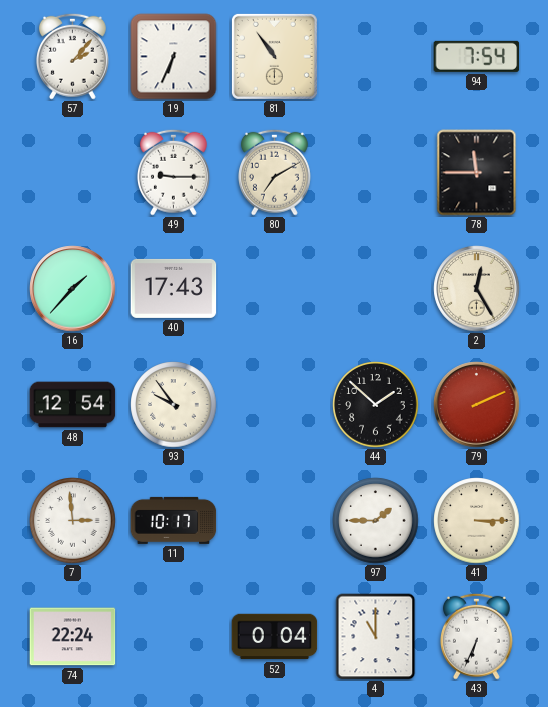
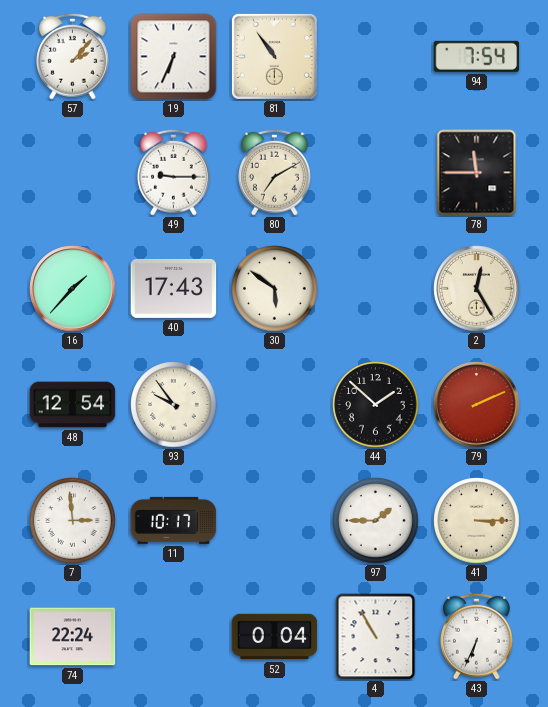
30: none -> 5:51 (275, 289)
4: 11:00 -> 10:55 (376, 637)
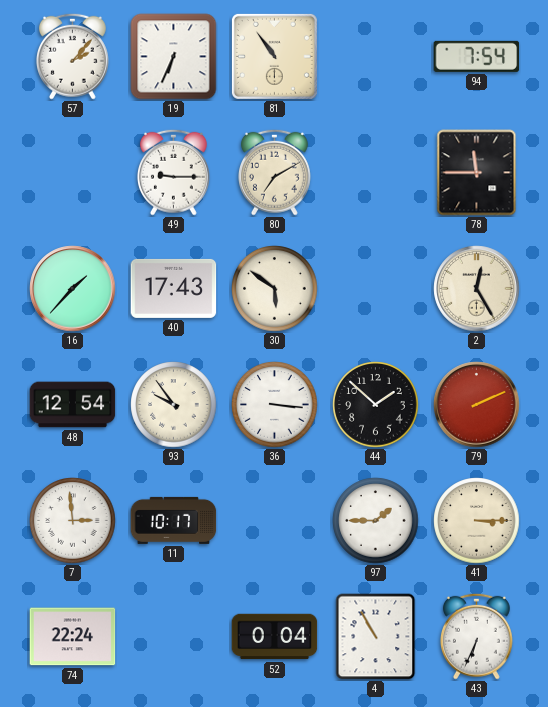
36: none -> 3:16 (275, 405)
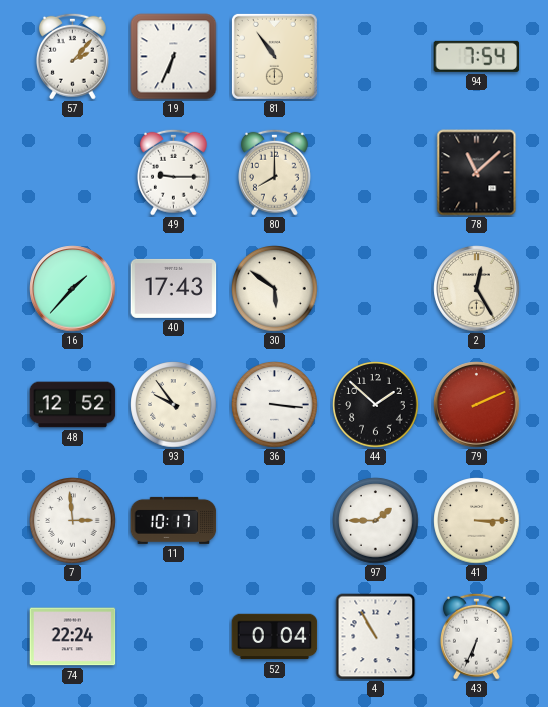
80: 7:10 -> 8:00 (274, 172)
78: 11:45 -> 11:08 (477, 173)
48: 12:54 -> 12:52 (73, 405)
